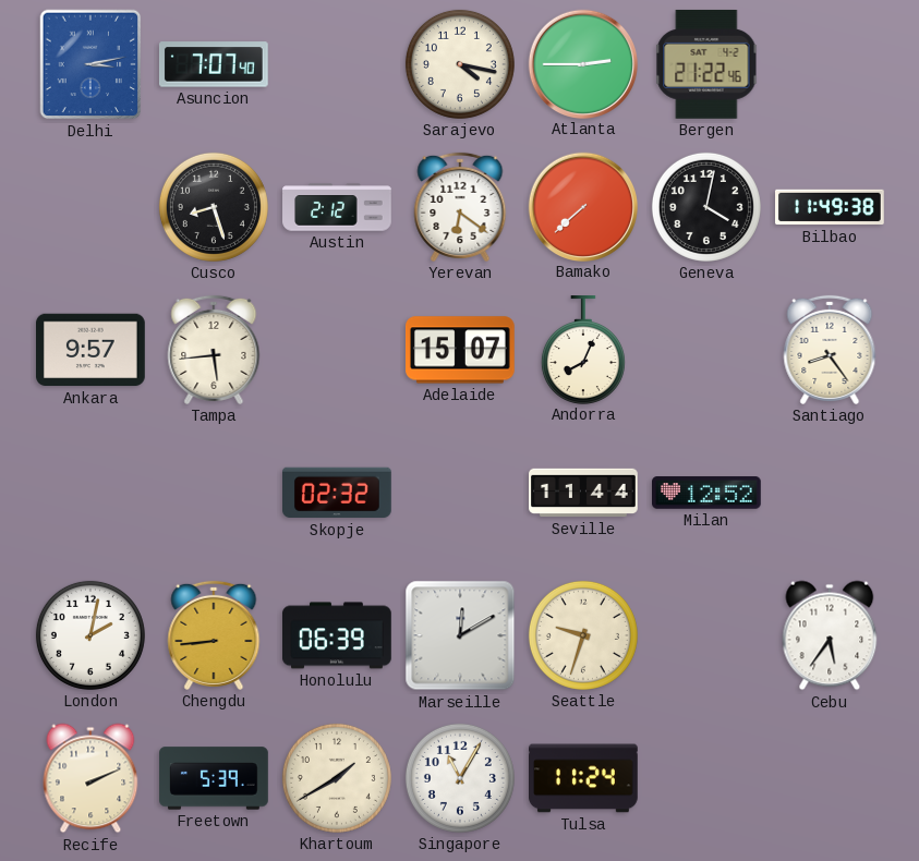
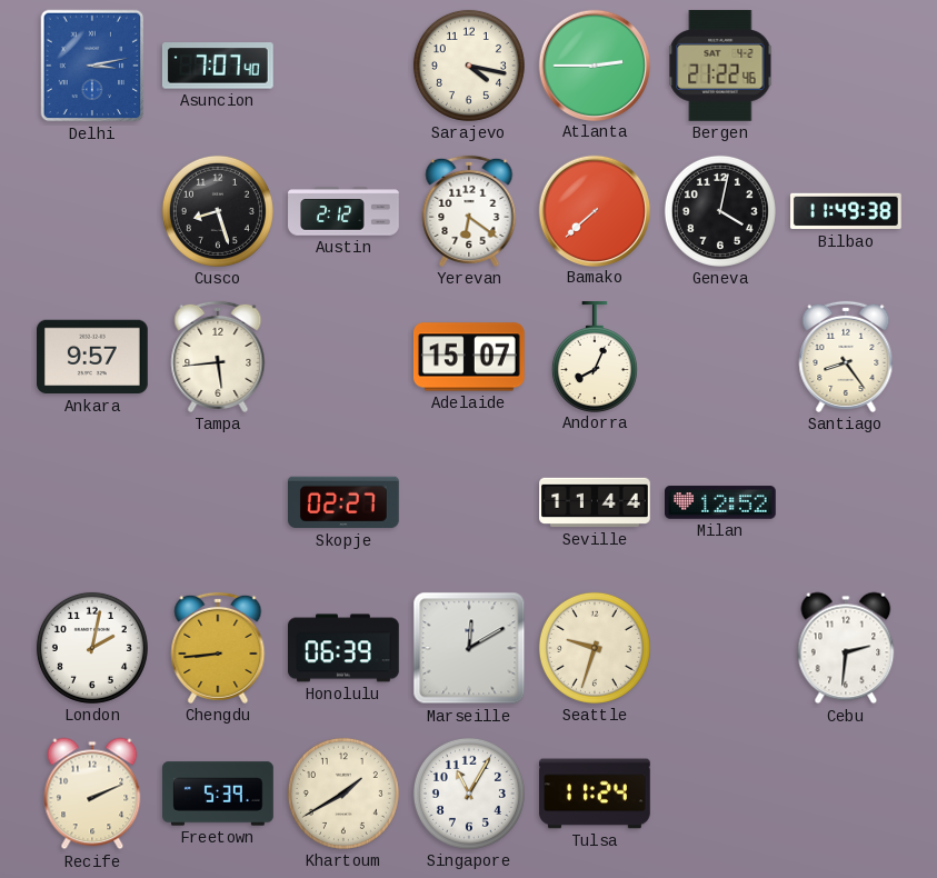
Skopje: 02:32 -> 02:27 (345, 502)
Cebu: 5:36 -> 2:31 (846, 648)
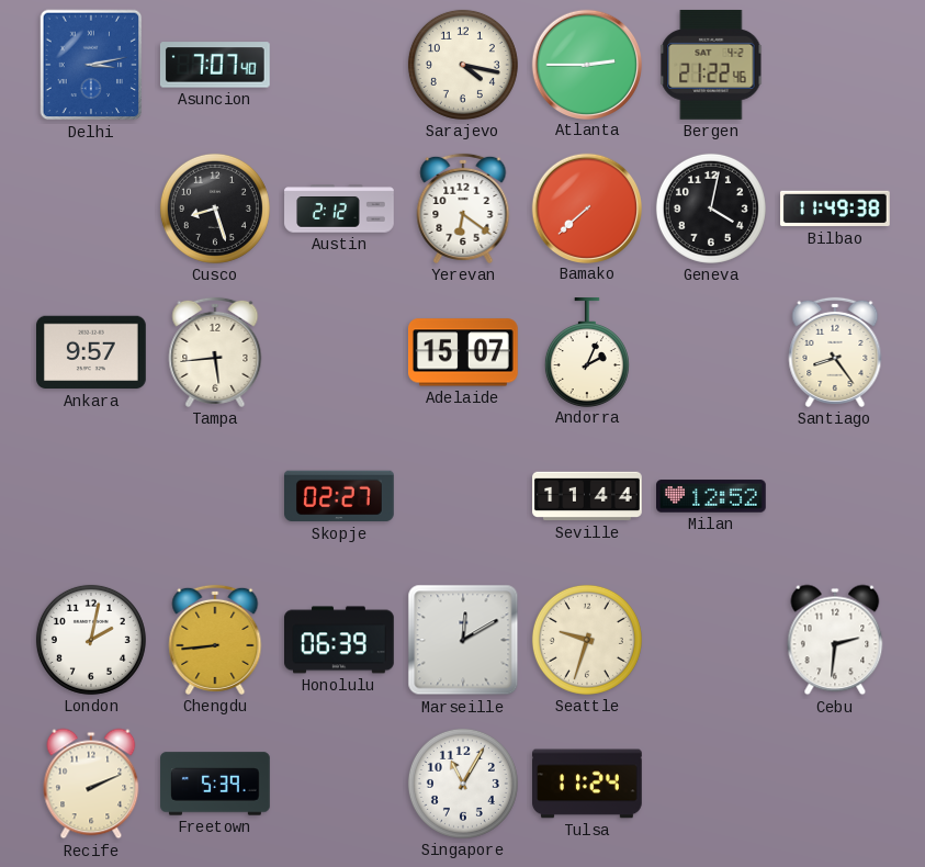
Andorra: 8:04 -> 2:04 (587, 352)
Khartoum: 1:40 -> none (343, 794)
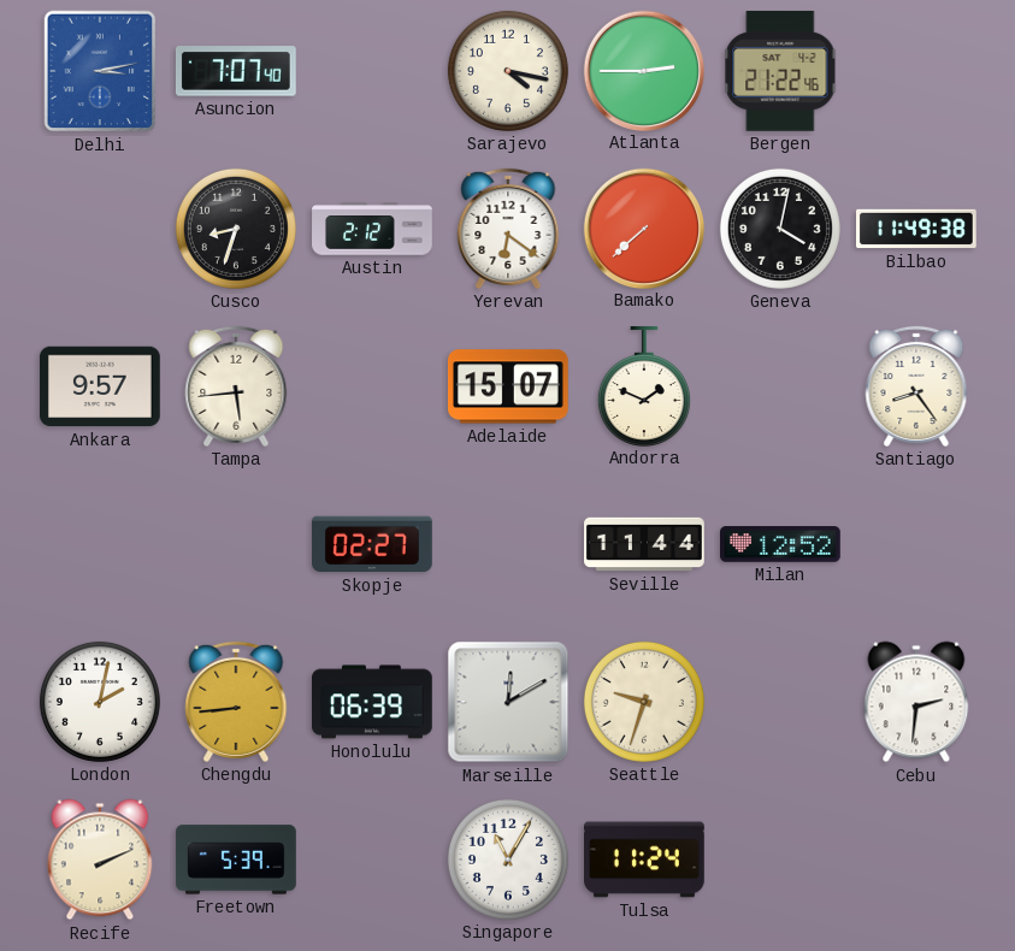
Cusco: 8:27 -> 8:33 (236, 229)
Andorra: 2:04 -> 1:49 (644, 386)
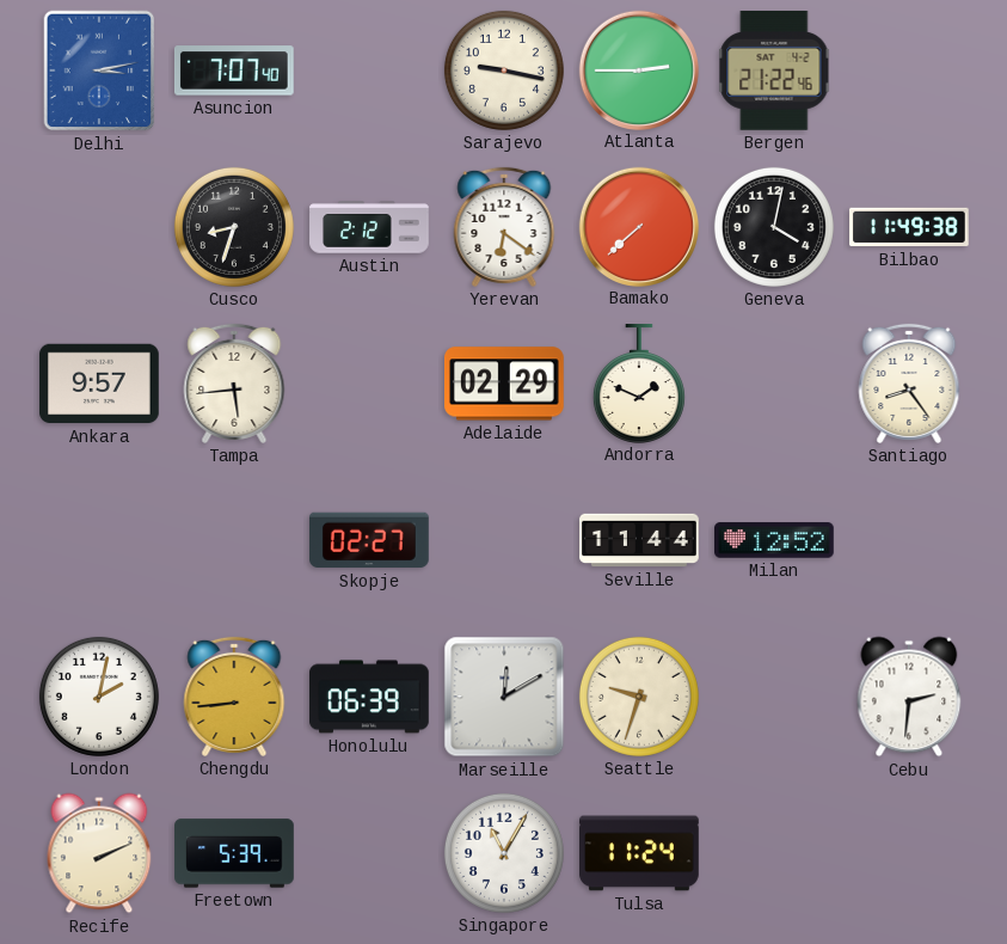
Sarajevo: 4:17 -> 9:17 (504, 71)
Adelaide: 15:07 -> 02:29 (505, 384)
